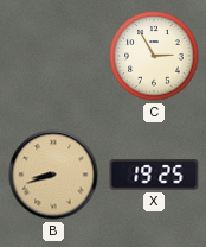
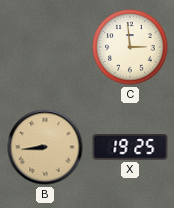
C: 2:55 -> 2:59 (130, 47)
B: 8:42 -> 8:44 (45, 147)
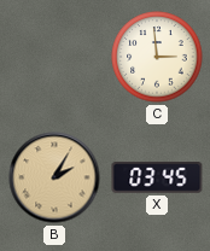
B: 8:44 -> 2:05 (54, 177)
X: 19:25 -> 03:45 (157, 179)
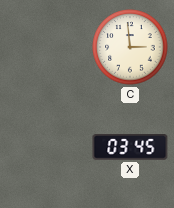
B: 2:05 -> none (54, 177)
